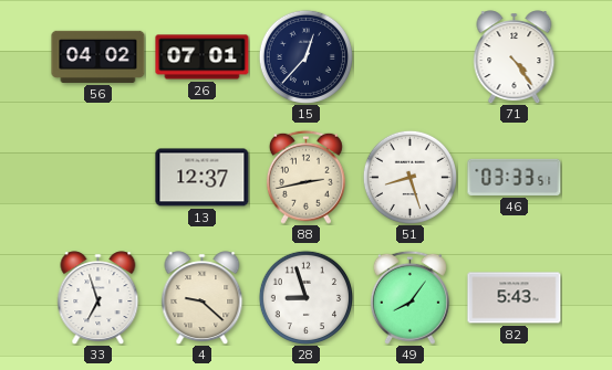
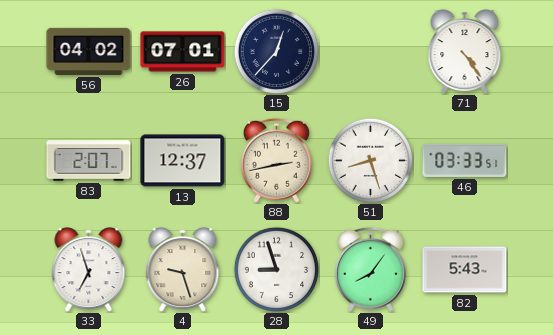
83: none -> 2:07 (89, 161)
4: 9:22 -> 9:27 (183, 270)
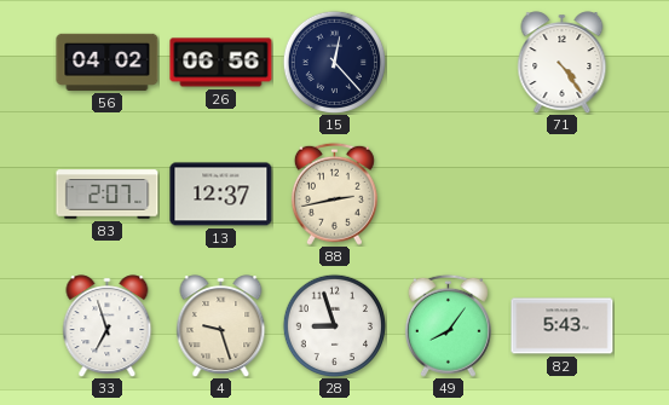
26: 07:01 -> 06:56 (221, 63)
15: 12:37 -> 12:23 (334, 62)
51: 8:27 -> none (370, 160)
46: 03:33 -> none (465, 160)
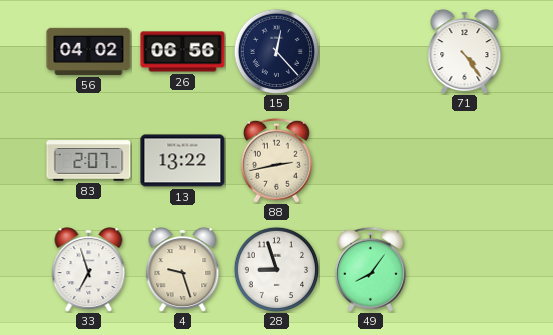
13: 12:37 -> 13:22 (183, 161)
82: 5:43 -> none (563, 326)
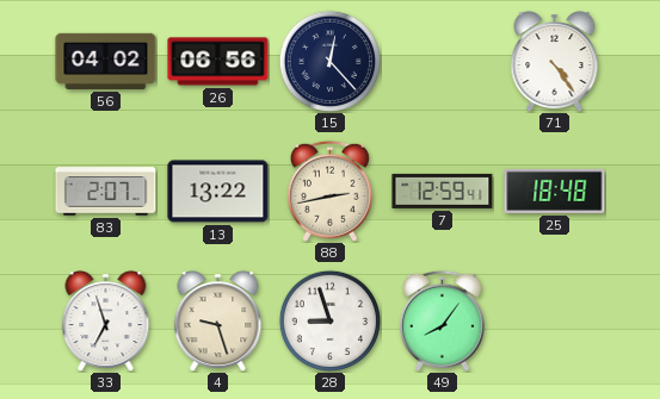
7: none -> 12:59 (443, 191)
25: none -> 18:48 (555, 191)
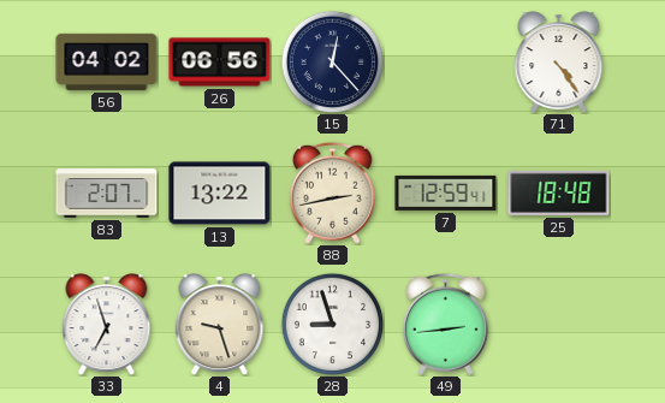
49: 8:06 -> 2:44 (445, 324)
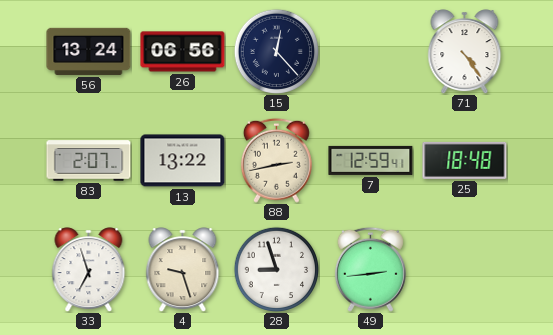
56: 04:02 -> 13:24 (89, 51)
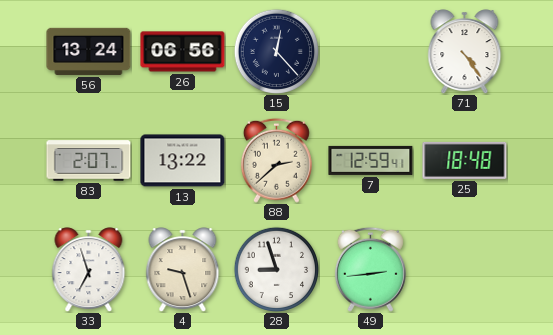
88: 2:43 -> 2:38 (276, 160)
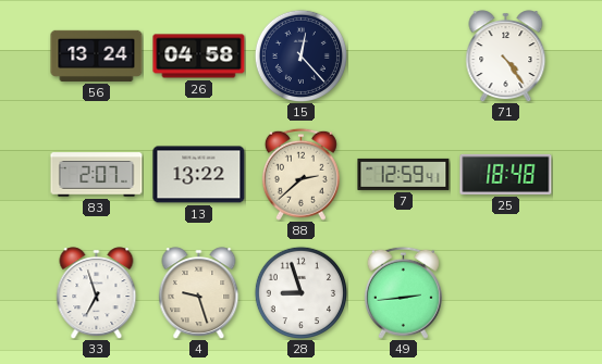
26: 06:56 -> 04:58 (199, 57)
